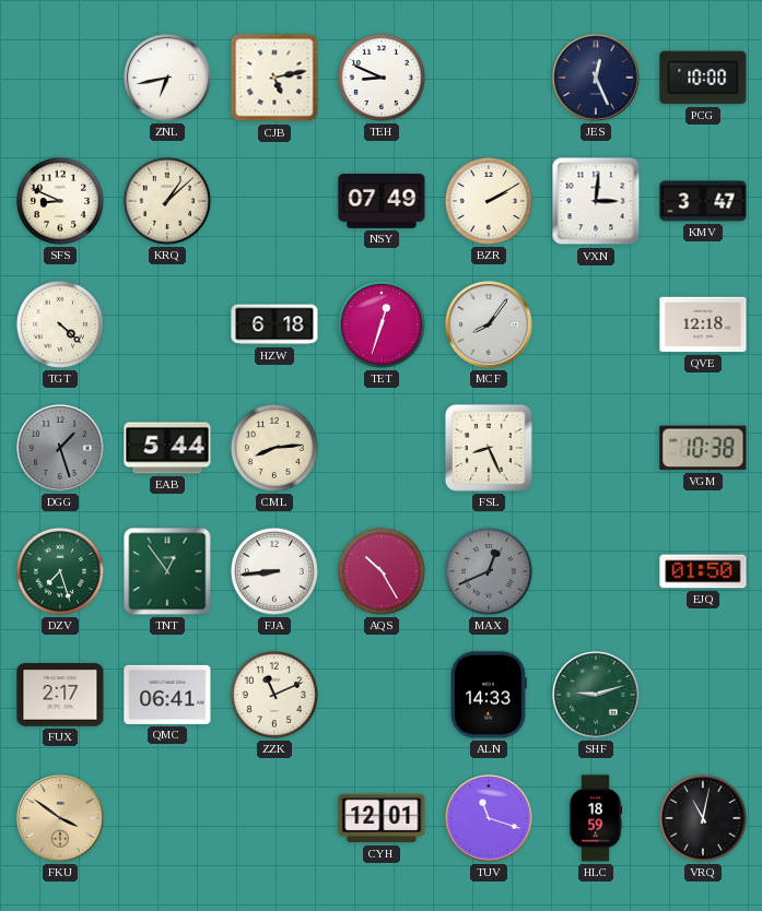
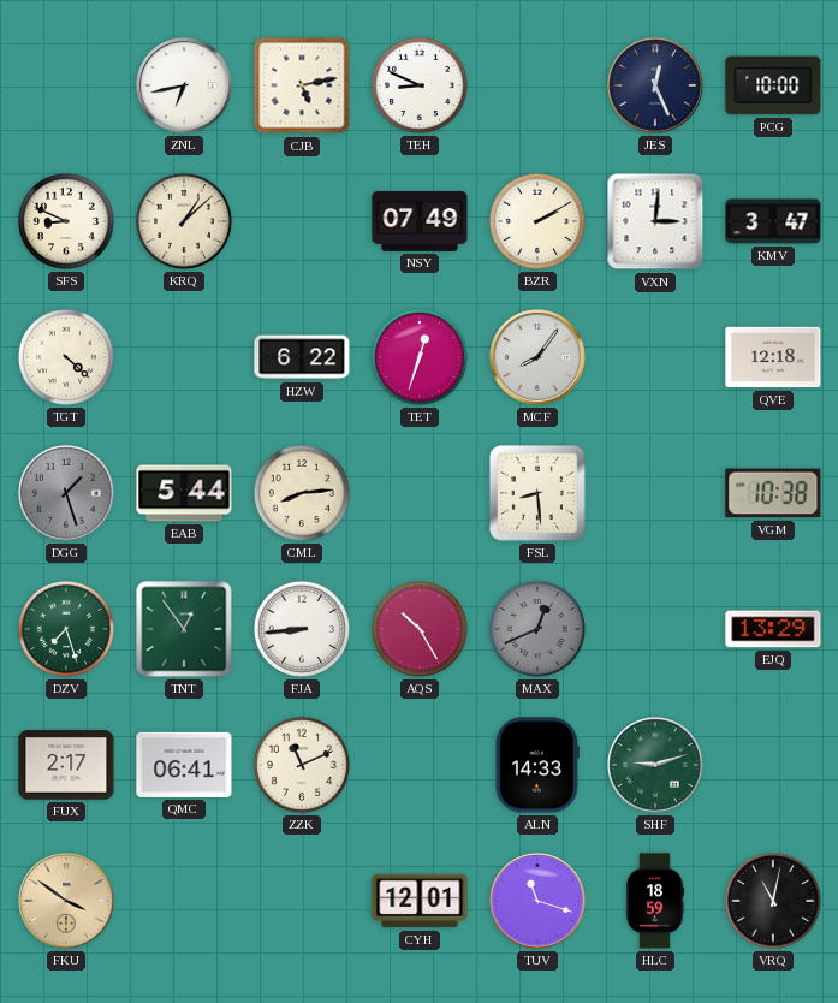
HZW: 6:18 -> 6:22 (302, 357)
FSL: 8:26 -> 8:29 (537, 493)
EJQ: 01:50 -> 13:29 (773, 629)
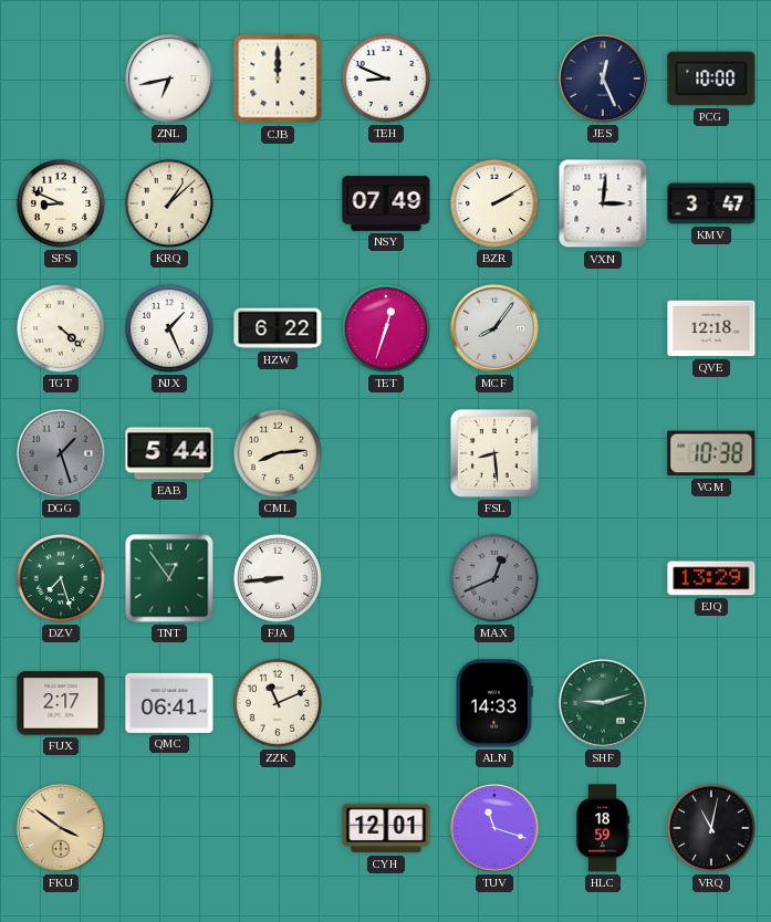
CJB: 5:13 -> 12:00 (278, 78)
NJX: none -> 1:26 (169, 328)
AQS: 10:25 -> none (420, 629)
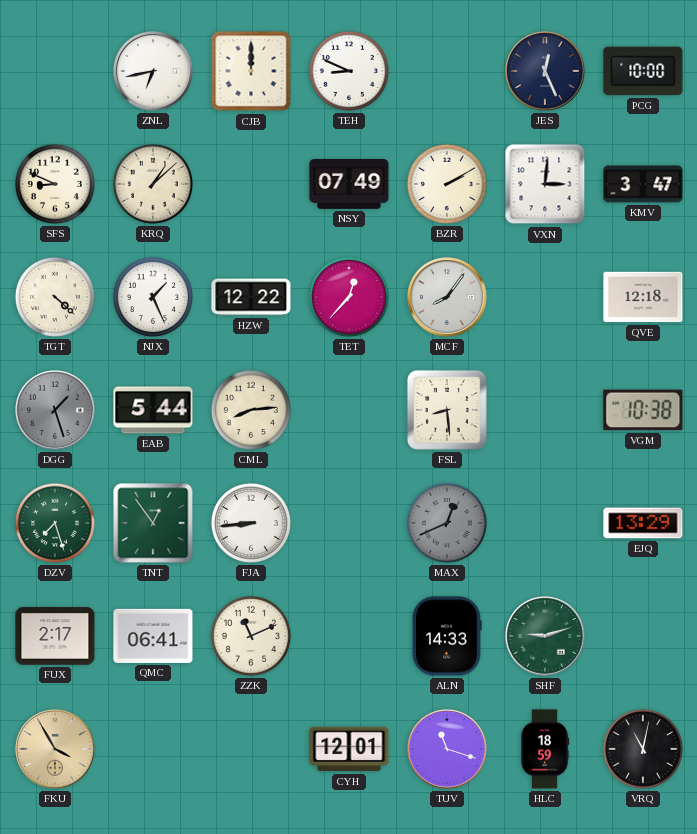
HZW: 6:22 -> 12:22 (251, 297)
TET: 12:33 -> 12:37 (349, 297)
FKU: 3:51 -> 3:55 (56, 750)
